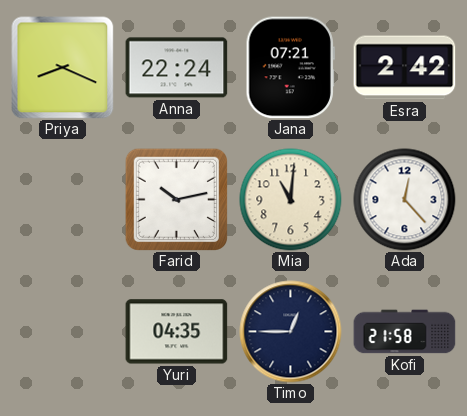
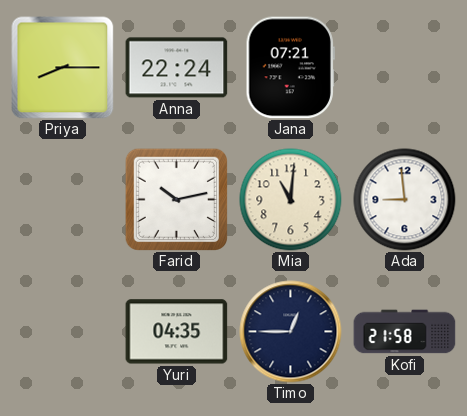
Priya: 8:19 -> 8:15 (63, 68)
Esra: 2:42 -> none (405, 68)
Ada: 12:23 -> 8:59 (405, 200)
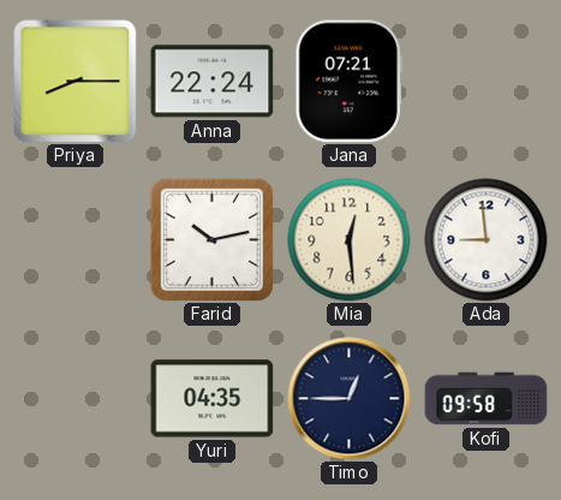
Mia: 11:01 -> 12:29 (350, 240)
Kofi: 21:58 -> 09:58 (487, 399)
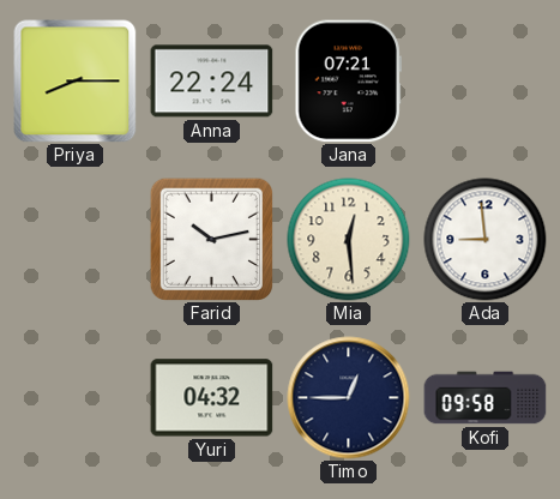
Yuri: 04:35 -> 04:32 (212, 398)
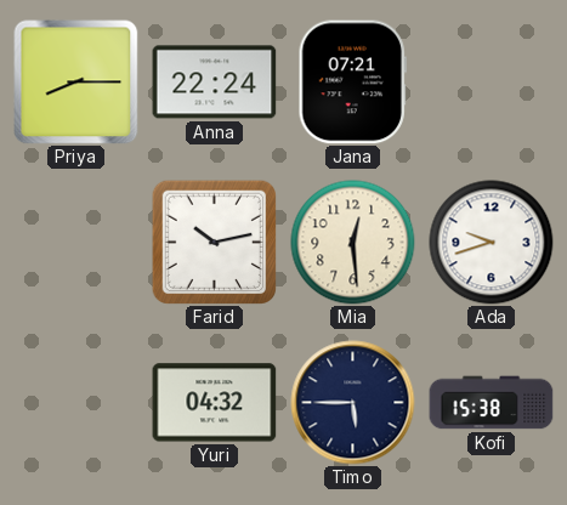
Ada: 8:59 -> 9:42 (492, 243)
Timo: 12:45 -> 5:45 (353, 403)
Kofi: 09:58 -> 15:38 (492, 403)
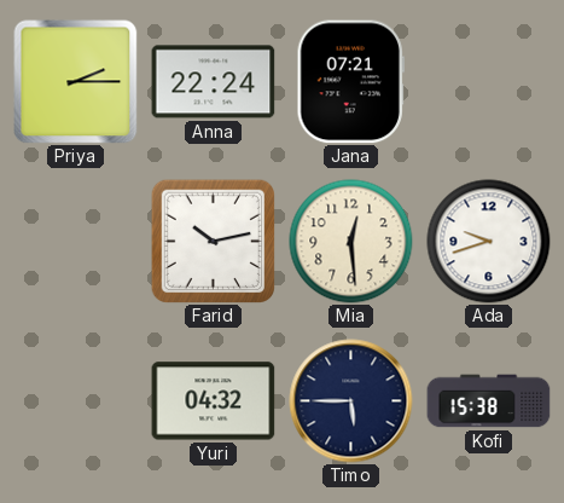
Priya: 8:15 -> 2:15 (76, 82)
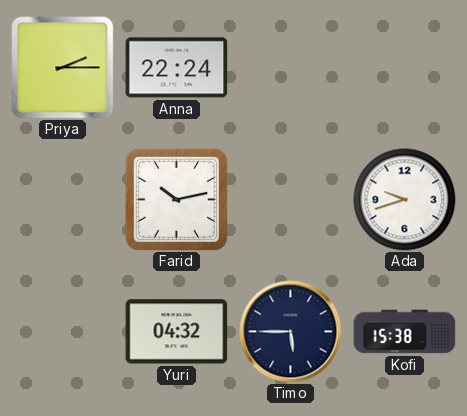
Jana: 07:21 -> none (350, 82)
Mia: 12:29 -> none (351, 242)
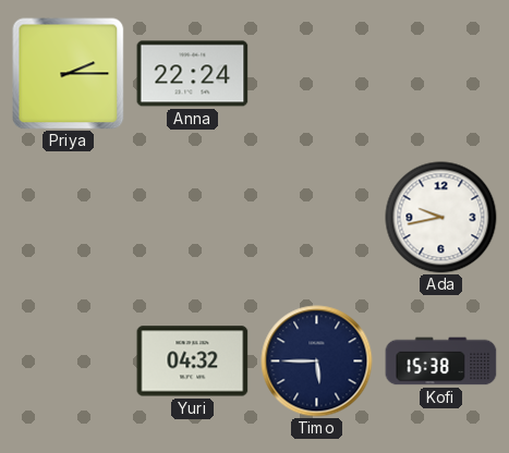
Farid: 10:13 -> none (176, 199)
Ada: 9:42 -> 9:43 (441, 218)
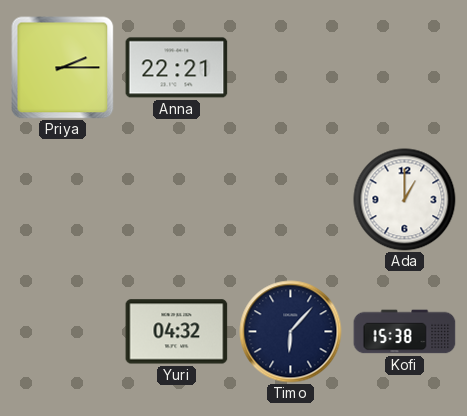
Anna: 22:24 -> 22:21 (177, 68)
Ada: 9:43 -> 1:00 (405, 200)
Timo: 5:45 -> 6:07 (291, 332)
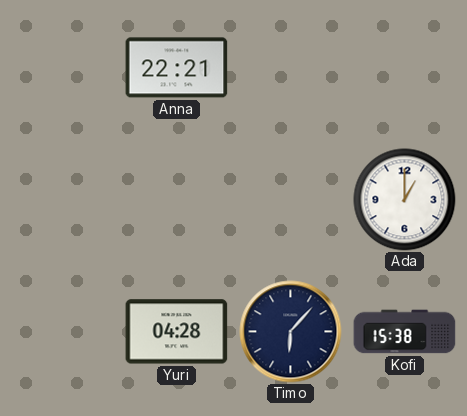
Priya: 2:15 -> none (63, 68)
Yuri: 04:32 -> 04:28 (177, 332)
